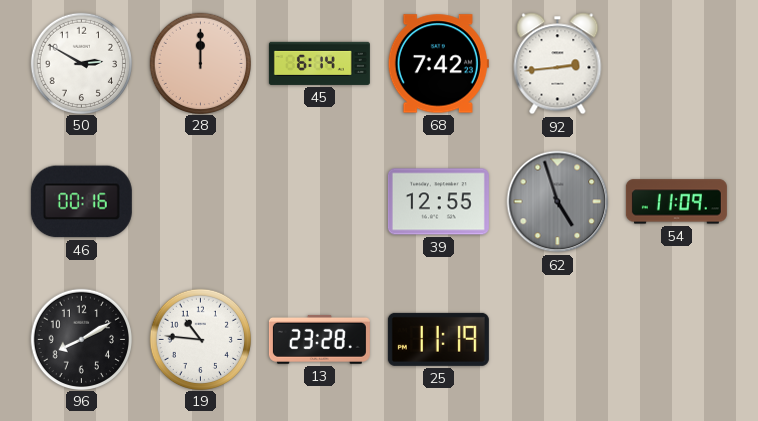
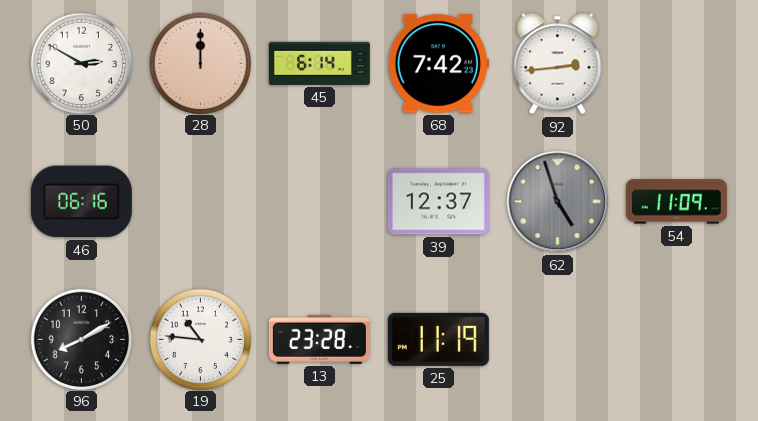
46: 00:16 -> 06:16 (81, 202)
39: 12:55 -> 12:37 (438, 202)
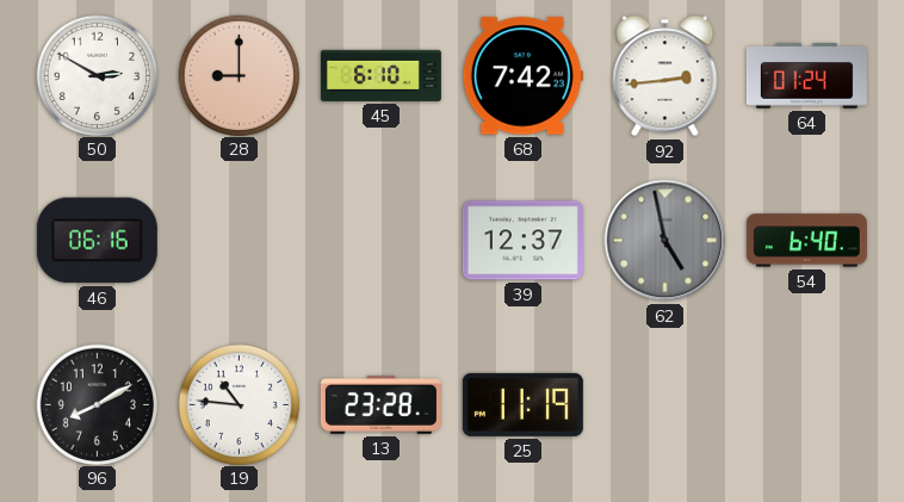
28: 12:00 -> 9:00 (239, 75)
45: 6:14 -> 6:10 (380, 75)
64: none -> 01:24 (806, 76)
62: 4:57 -> 4:58 (665, 241)
54: 11:09 -> 6:40 (806, 241)
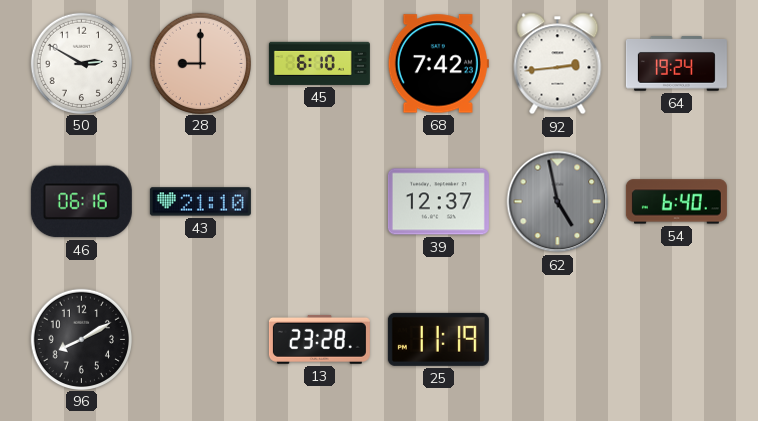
64: 01:24 -> 19:24 (676, 64)
43: none -> 21:10 (200, 202)
19: 10:46 -> none (239, 404)
